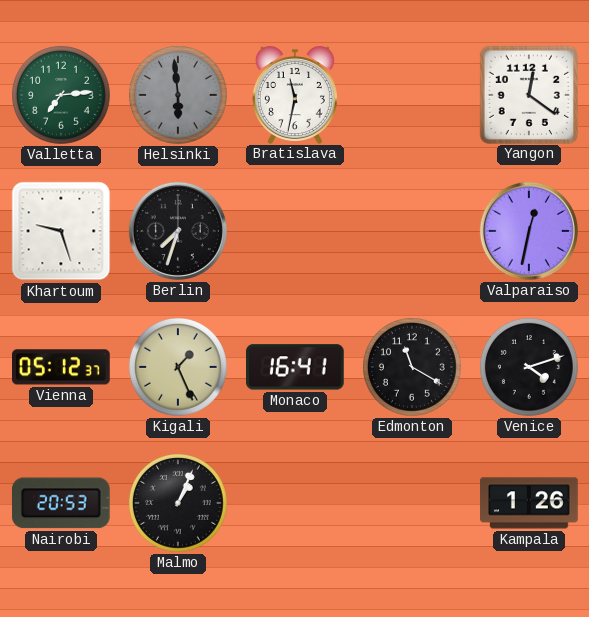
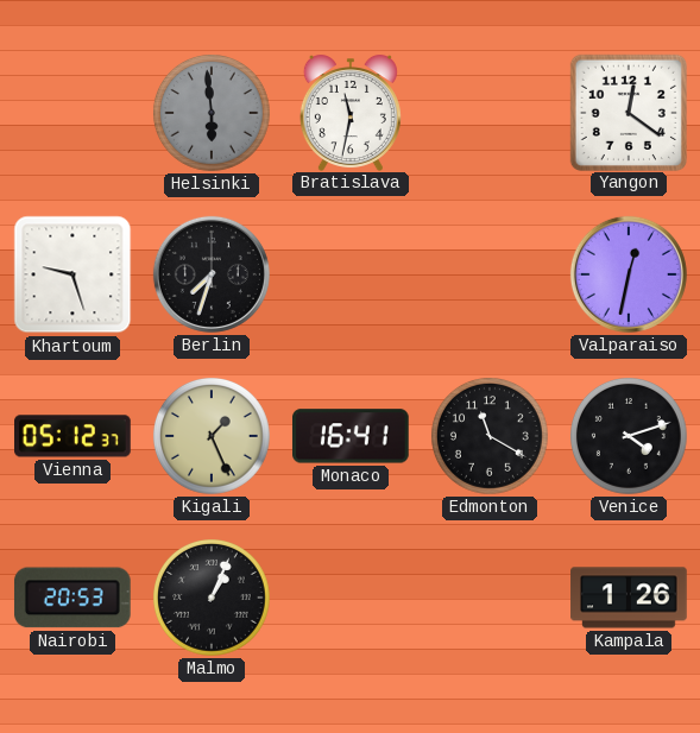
Valletta: 7:14 -> none (61, 96)
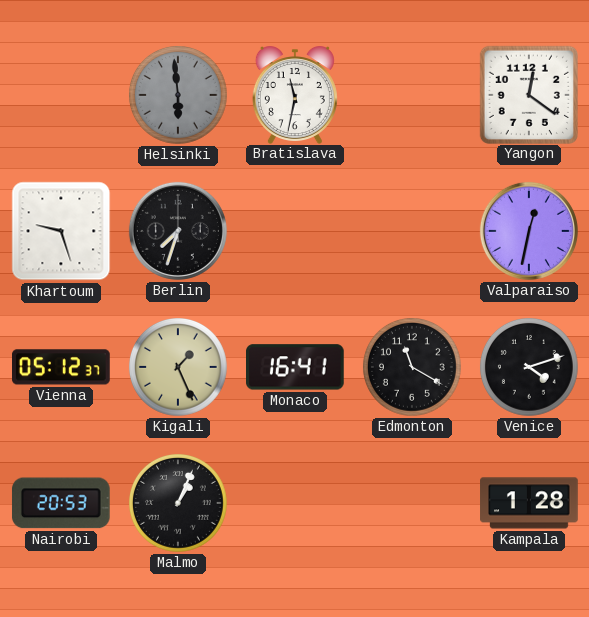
Kampala: 1:26 -> 1:28 (529, 503)
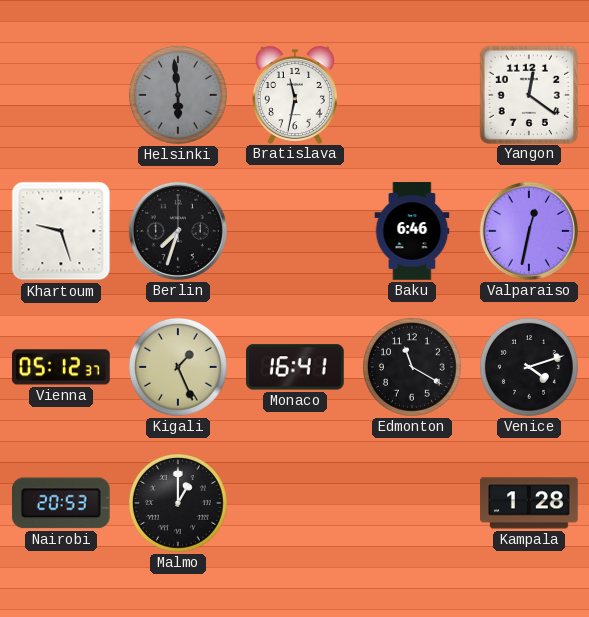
Baku: none -> 6:46 (412, 231)
Malmo: 1:04 -> 1:00 (178, 504)
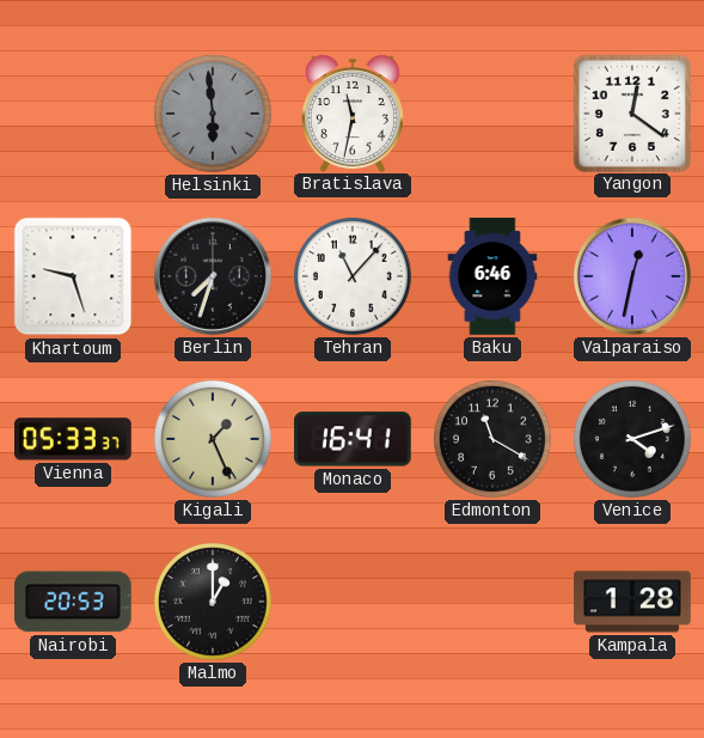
Tehran: none -> 11:07 (353, 277)
Vienna: 05:12 -> 05:33 (74, 439)
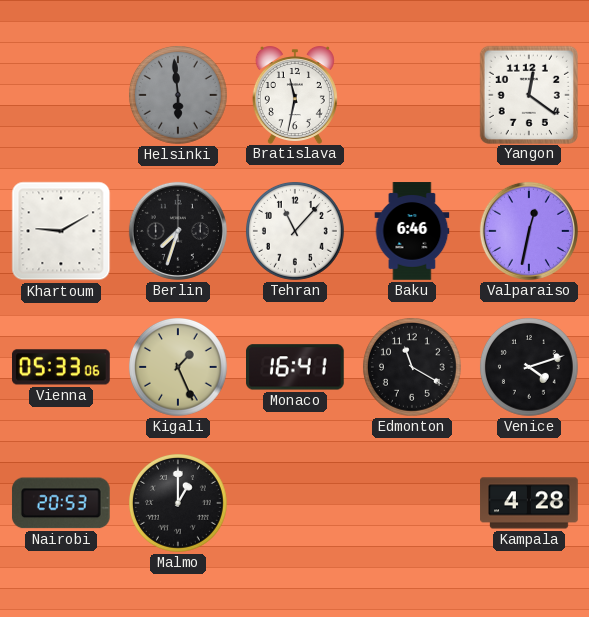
Khartoum: 9:27 -> 9:10 (61, 231)
Vienna: 05:33:37 -> 05:33:06 (62, 367)
Kampala: 1:28 -> 4:28 (529, 503)
